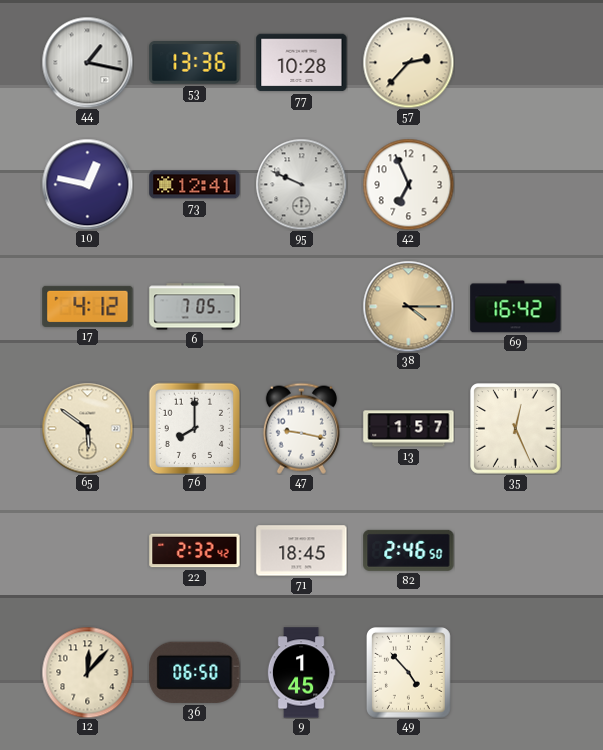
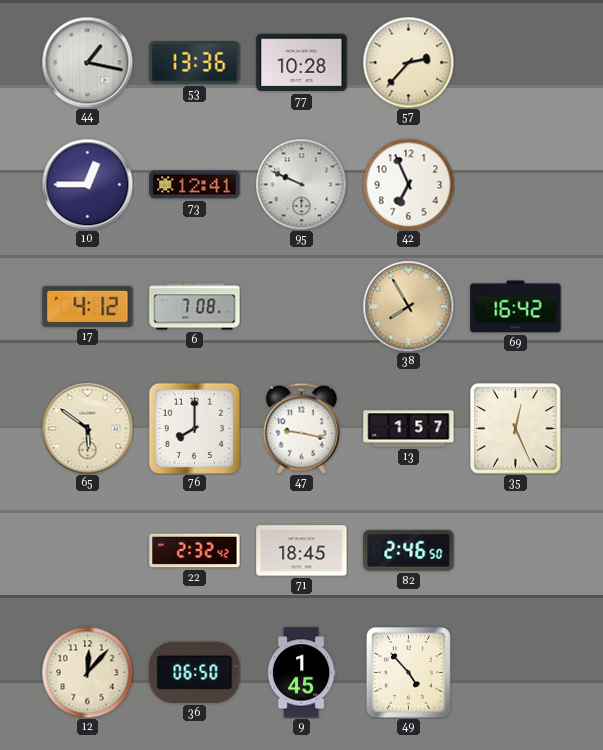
10: 12:47 -> 12:45 (87, 184)
6: 7:05 -> 7:08 (195, 307)
38: 4:15 -> 7:55 (408, 306)
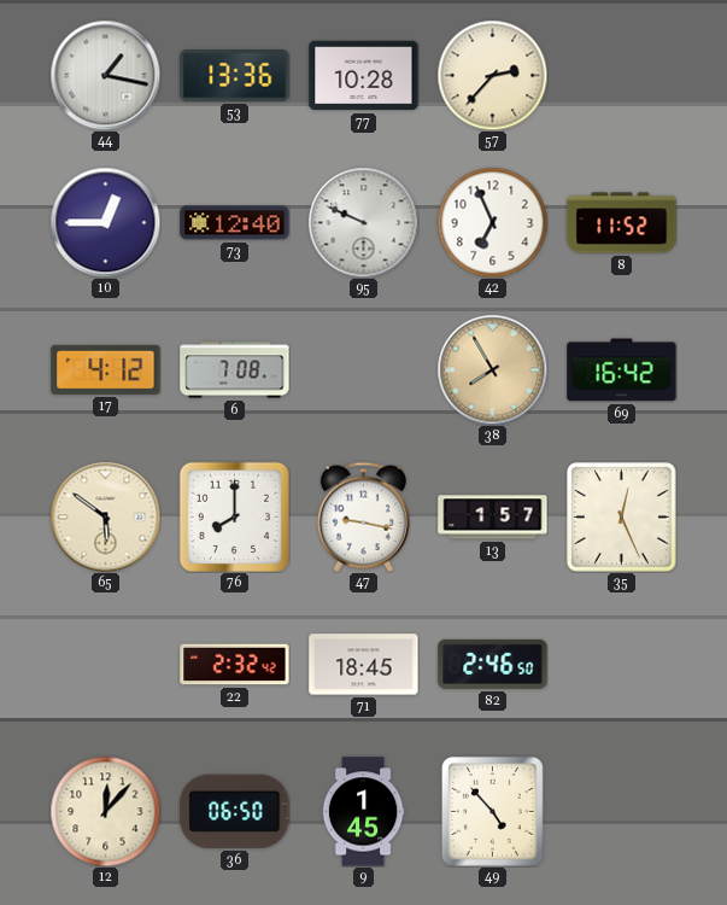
73: 12:41 -> 12:40 (235, 223)
8: none -> 11:52 (622, 223)
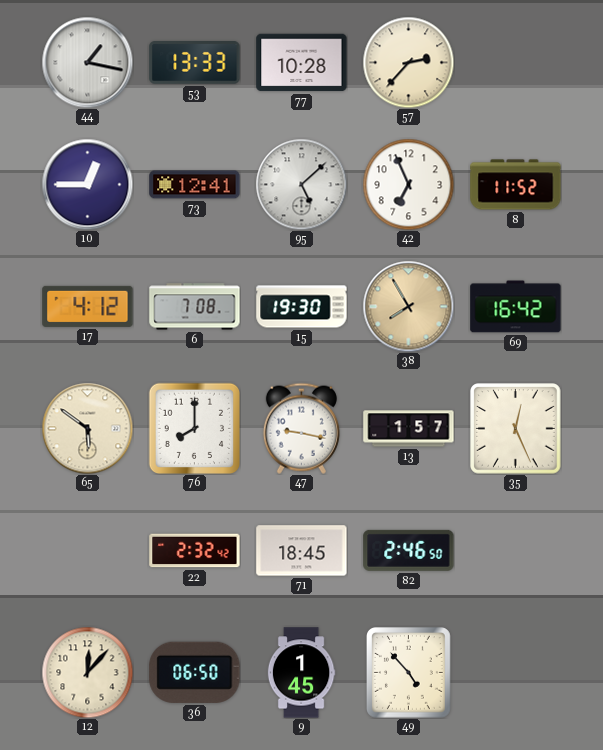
53: 13:36 -> 13:33 (195, 63)
73: 12:40 -> 12:41 (195, 185)
95: 9:49 -> 5:08 (301, 184)
15: none -> 19:30 (302, 307)
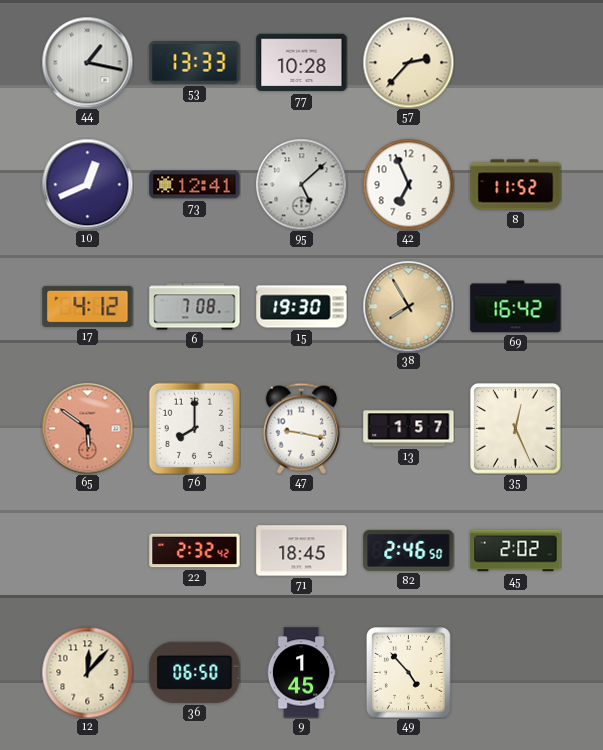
10: 12:45 -> 12:41 (87, 184)
65 dial: cream -> salmon (87, 428)
45: none -> 2:02 (516, 551)
